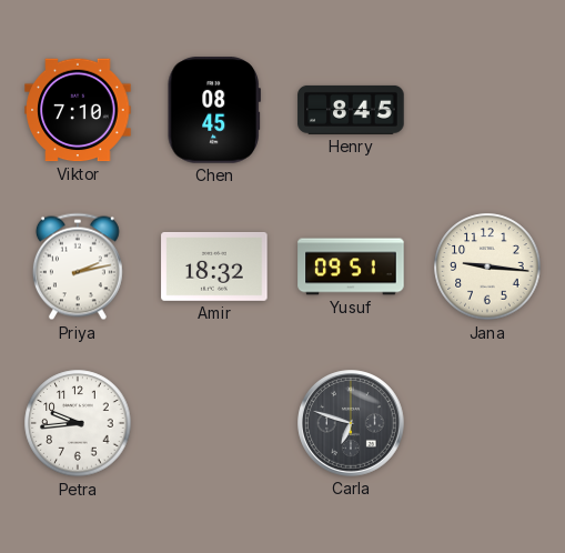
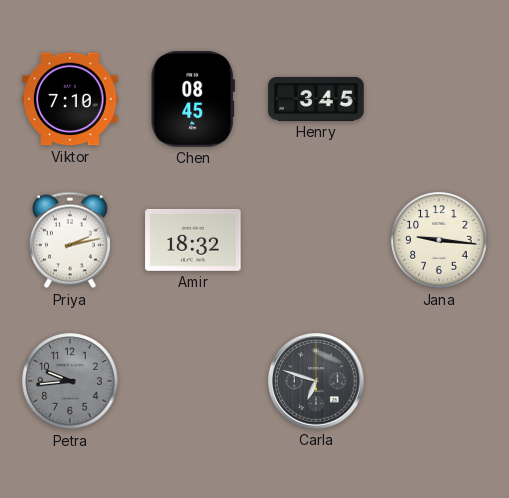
Henry: 8:45 -> 3:45 (316, 99)
Yusuf: 09:51 -> none (351, 267)
Petra dial: white -> grey (70, 381)
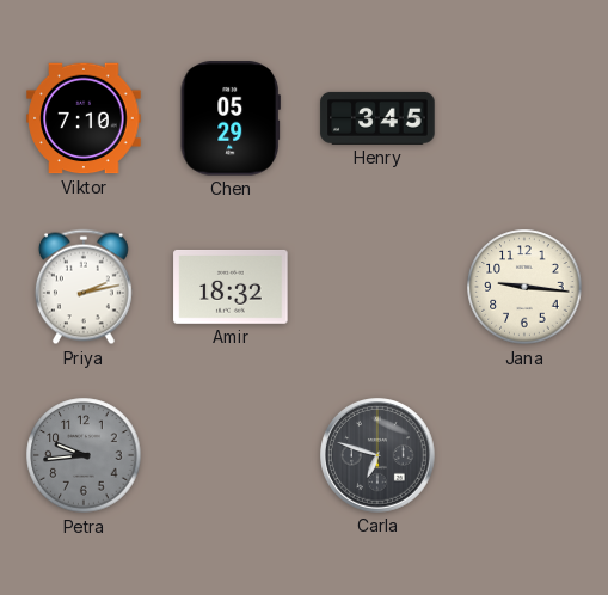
Chen: 08:45 -> 05:29 (231, 118)
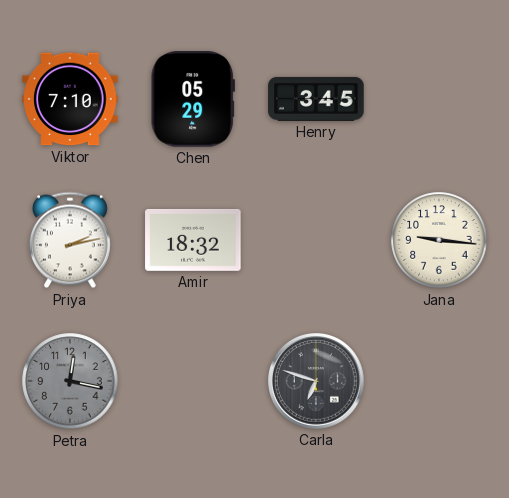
Petra: 9:44 -> 12:17 (70, 381)
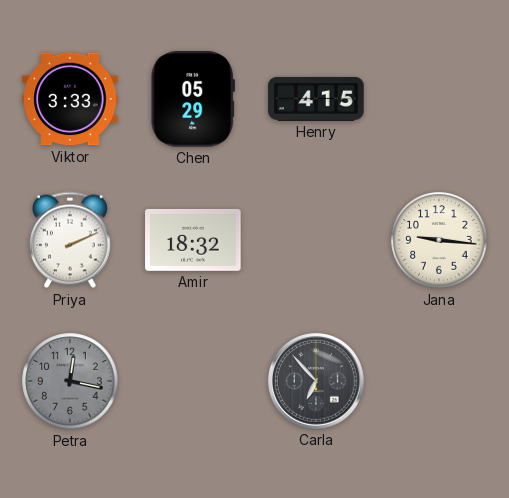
Viktor: 7:10 -> 3:33 (70, 99)
Henry: 3:45 -> 4:15 (316, 99)
Priya: 2:13 -> 2:11 (70, 240)
Carla: 6:48 -> 6:53 (316, 381)
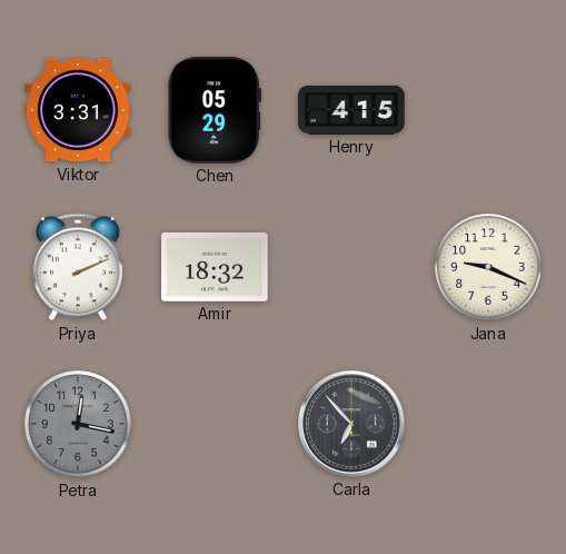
Viktor: 3:33 -> 3:31 (78, 110)
Jana: 9:16 -> 9:19 (488, 267)
